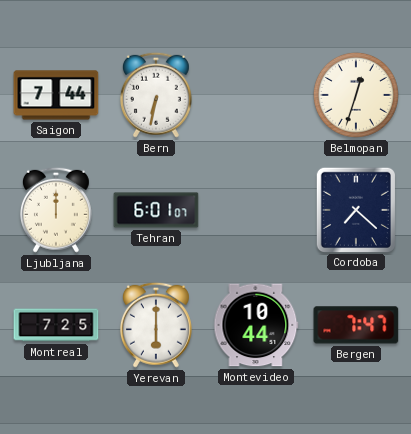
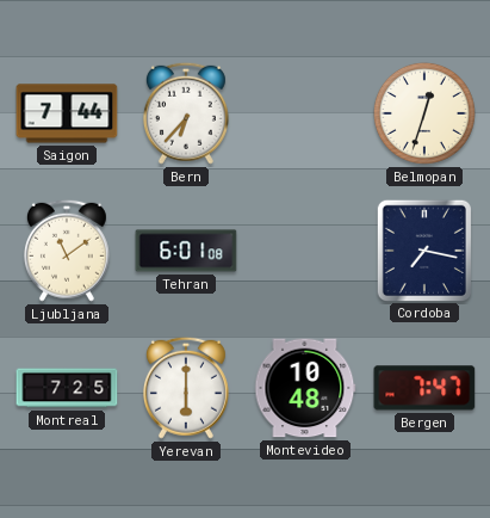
Bern: 6:32 -> 6:37 (186, 113)
Ljubljana: 12:00 -> 11:09 (67, 251)
Tehran: 6:01:07 -> 6:01:08 (186, 251)
Cordoba: 7:22 -> 7:17 (423, 249)
Montevideo: 10:44 -> 10:48 (305, 388)
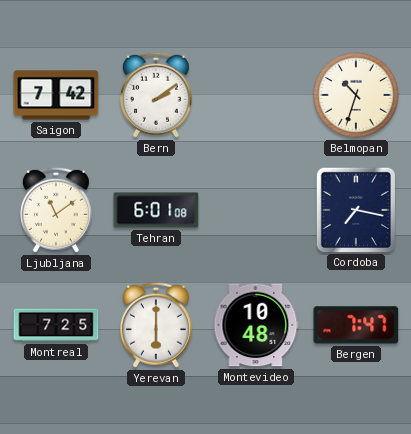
Saigon: 7:44 -> 7:42 (56, 95)
Bern: 6:37 -> 2:09 (156, 95)
Belmopan: 12:33 -> 10:33 (356, 95)
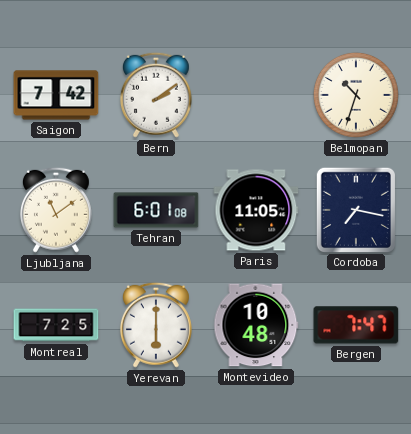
Paris: none -> 11:05 (256, 210)
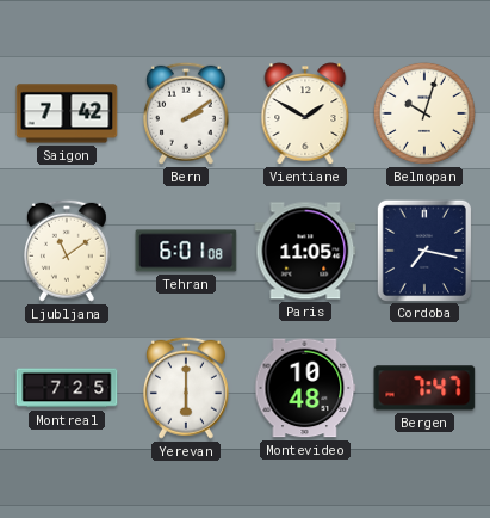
Vientiane: none -> 1:50 (305, 113)
Belmopan: 10:33 -> 10:03 (424, 113)
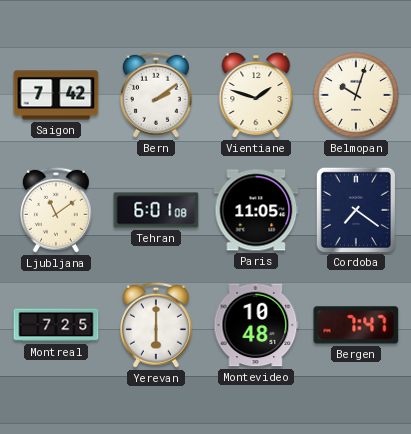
Vientiane: 1:50 -> 1:48 (256, 95)
Cordoba: 7:17 -> 7:21 (355, 209)
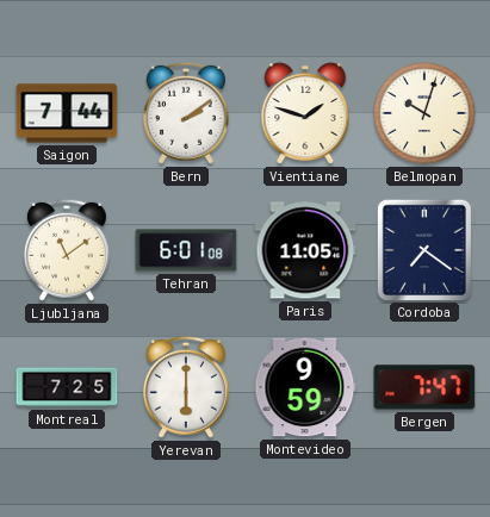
Saigon: 7:42 -> 7:44 (67, 113)
Montevideo: 10:48 -> 9:59 (305, 387)
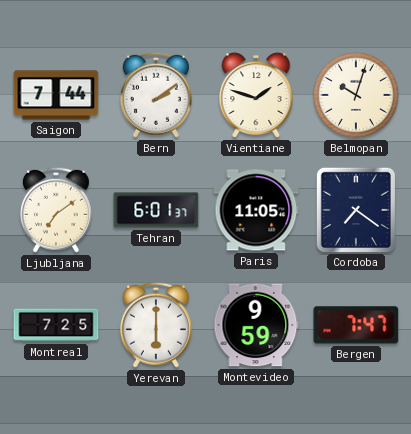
Ljubljana: 11:09 -> 7:09 (56, 210)
Tehran: 6:01:08 -> 6:01:37 (156, 210)
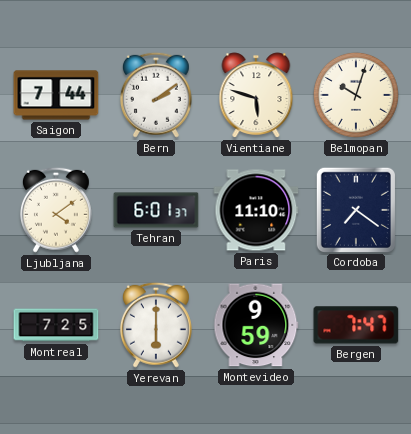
Vientiane: 1:48 -> 5:48 (256, 95)
Ljubljana: 7:09 -> 4:09 (56, 210)
Paris: 11:05 -> 11:10 (256, 210)
